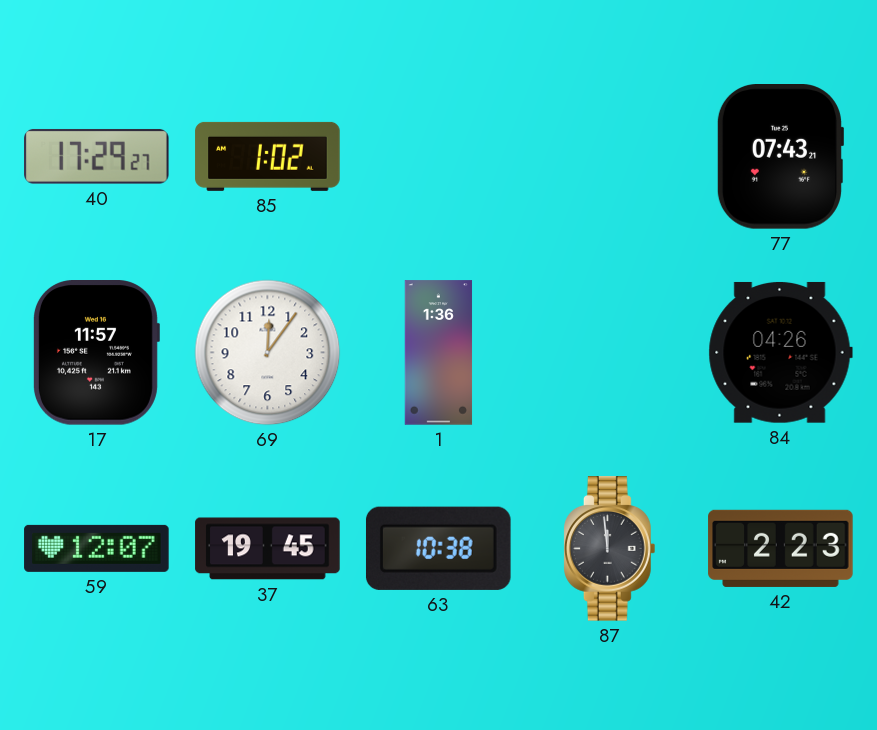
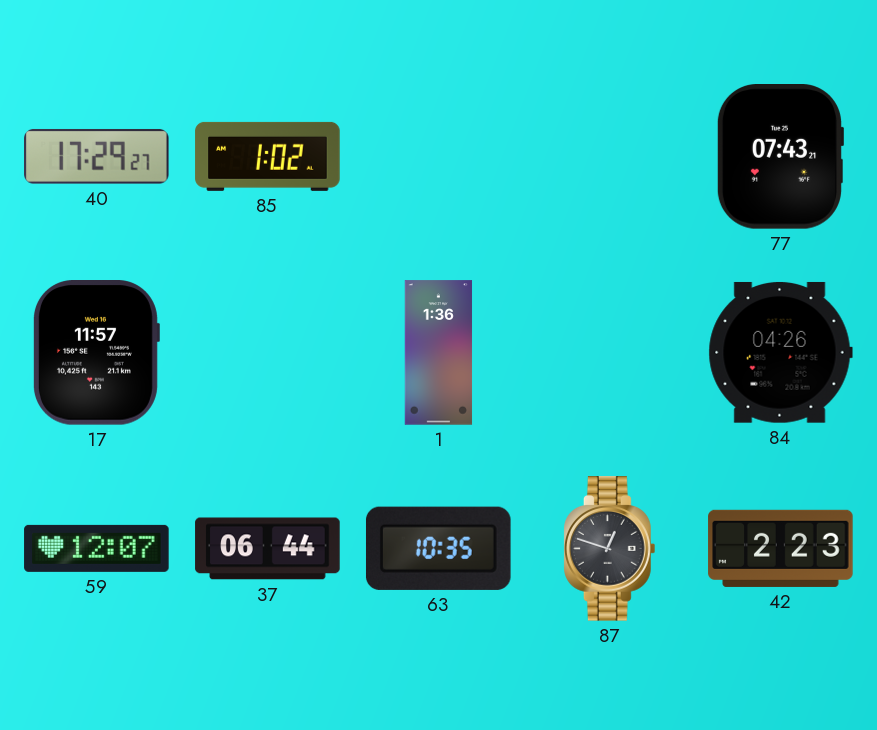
69: 12:06 -> none (268, 353)
37: 19:45 -> 06:44 (268, 549)
63: 10:38 -> 10:35 (438, 548)
87: 11:59 -> 12:48 (610, 549)
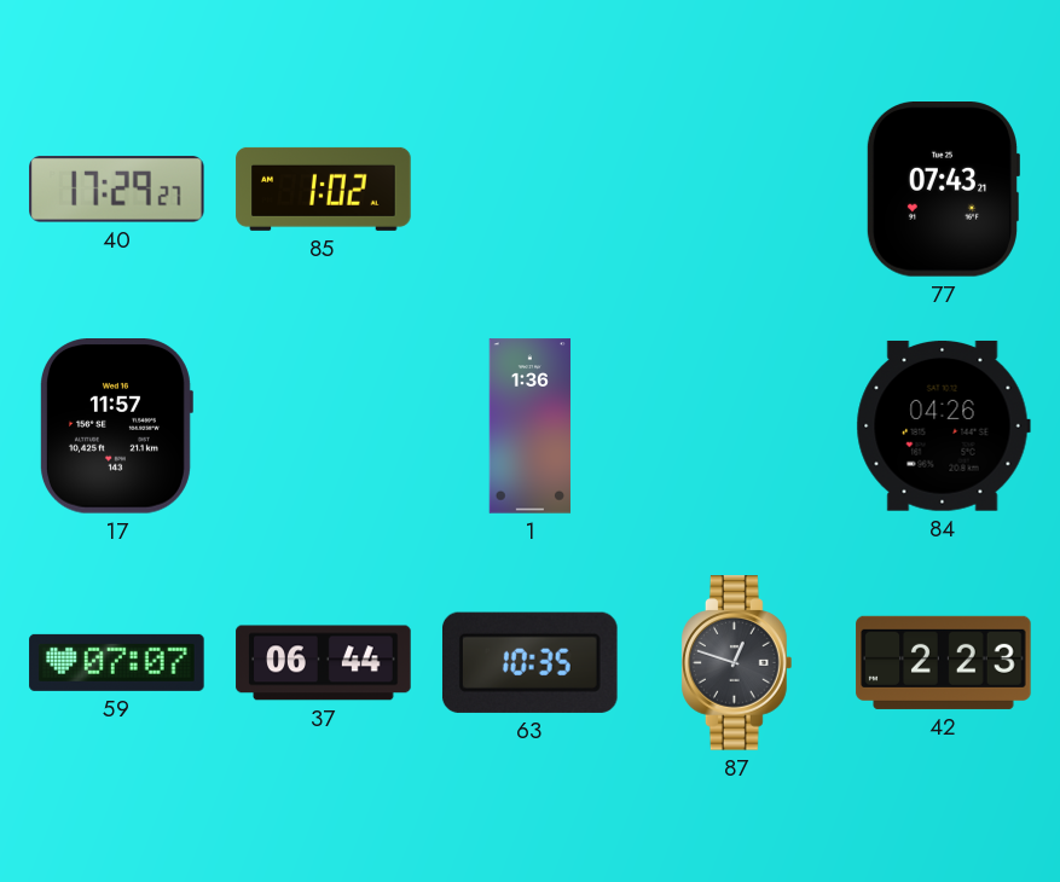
59: 12:07 -> 07:07 (117, 662)
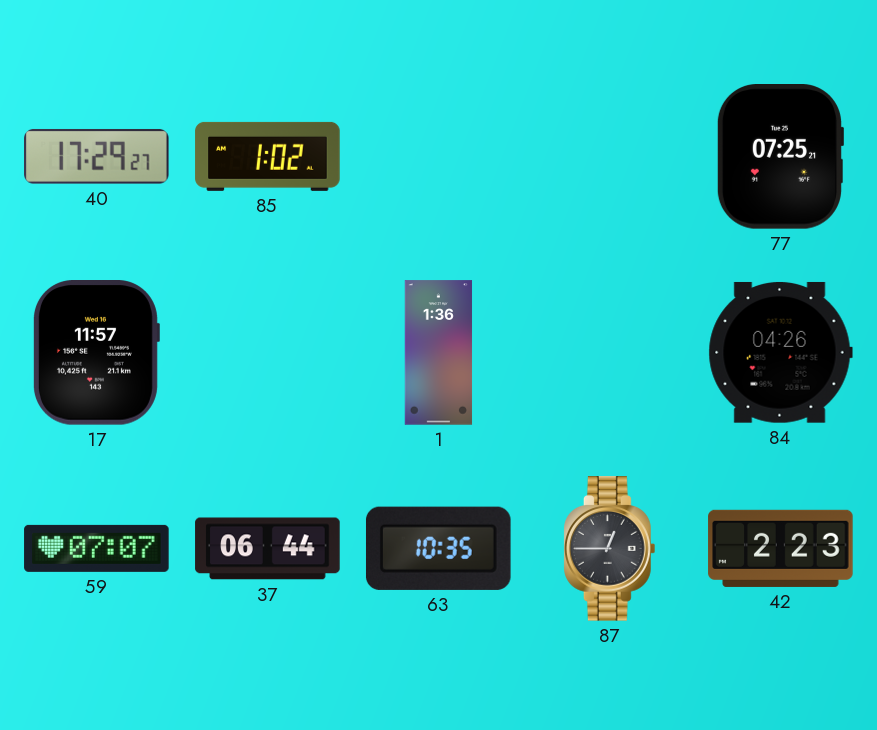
77: 07:43 -> 07:25 (780, 157)
87: 12:48 -> 12:45 (610, 549)
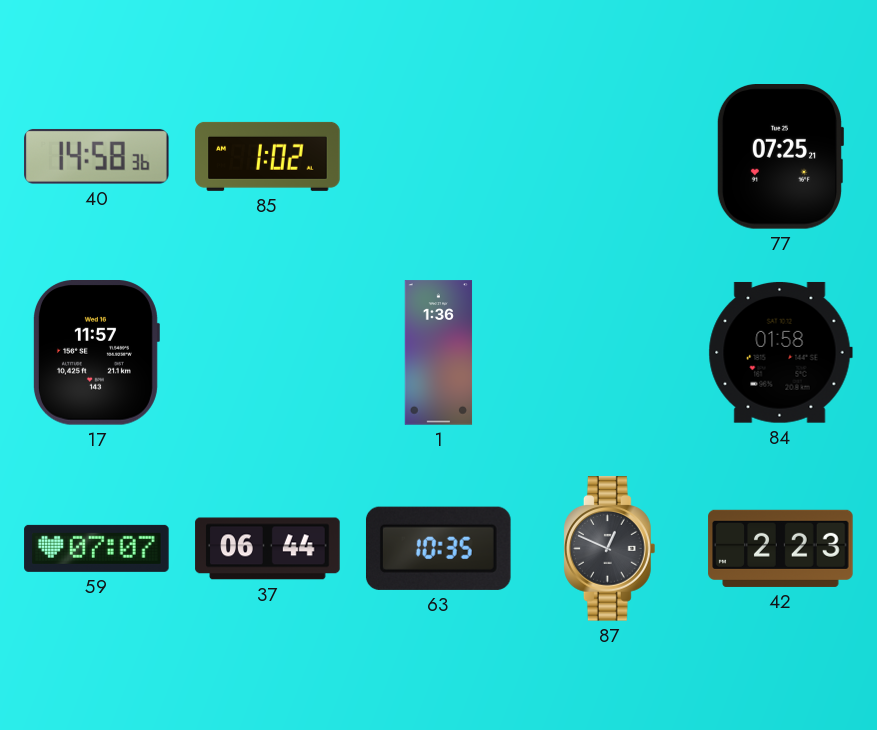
40: 17:29 -> 14:58 (97, 156)
84: 04:26 -> 01:58 (780, 352)
87: 12:45 -> 12:49 (610, 549)
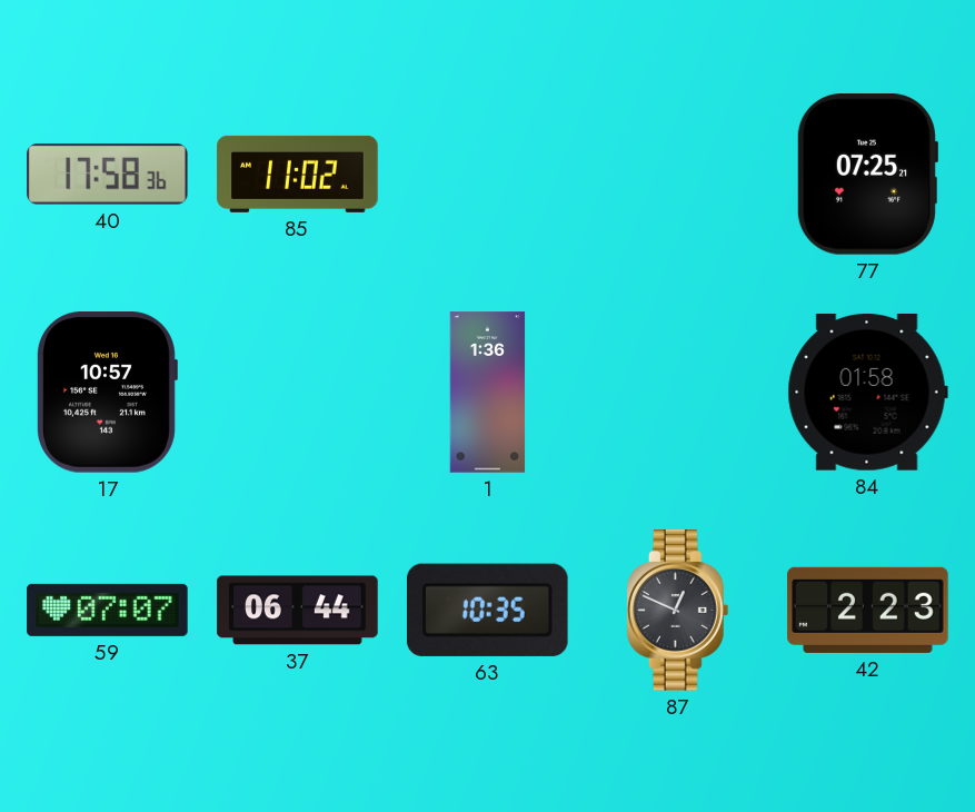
40: 14:58 -> 17:58 (108, 174)
85: 1:02 -> 11:02 (298, 174)
17: 11:57 -> 10:57 (107, 393)
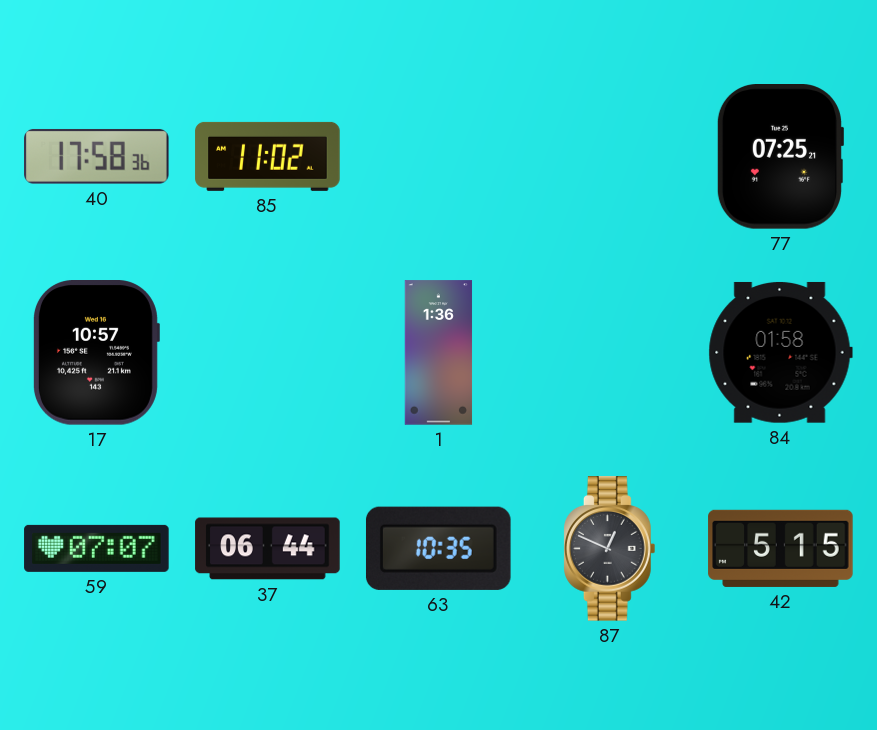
42: 2:23 -> 5:15 (781, 548)
